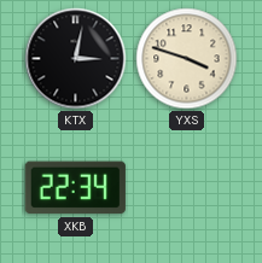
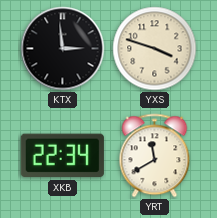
KTX: 3:02 -> 2:59 (63, 49)
YRT: none -> 11:40 (155, 156)
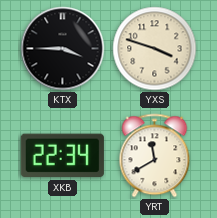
KTX: 2:59 -> 3:45 (63, 49)
